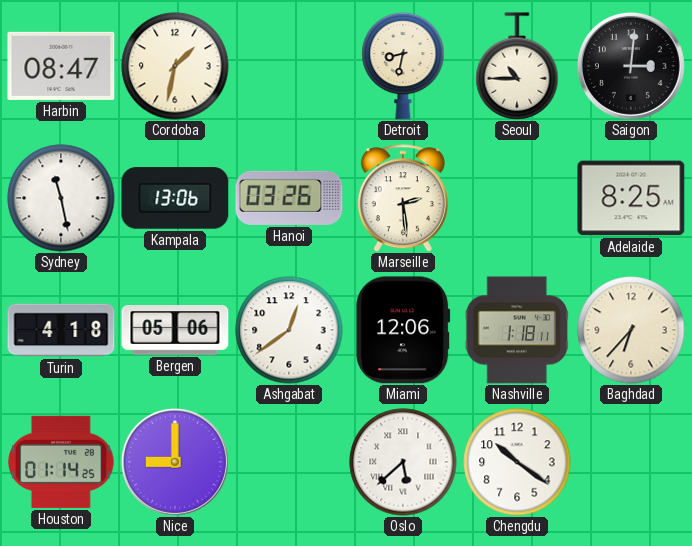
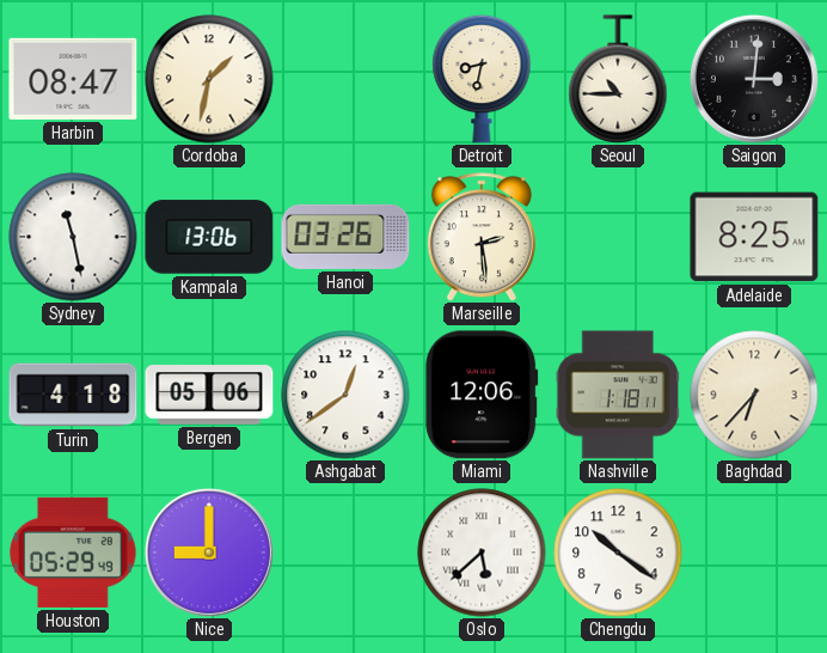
Houston: 01:14 -> 05:29 (73, 553)
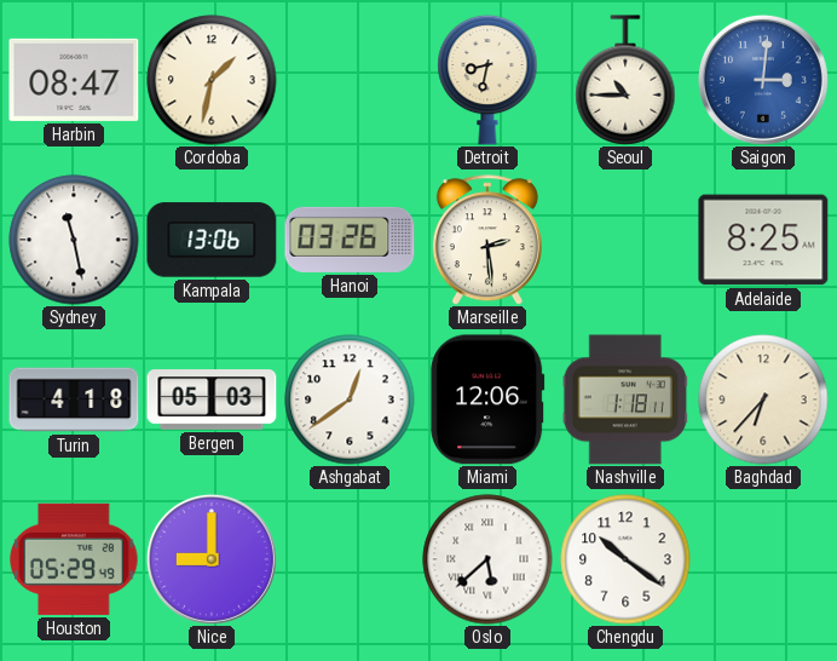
Saigon dial: black -> blue (763, 80)
Bergen: 05:06 -> 05:03 (212, 400)
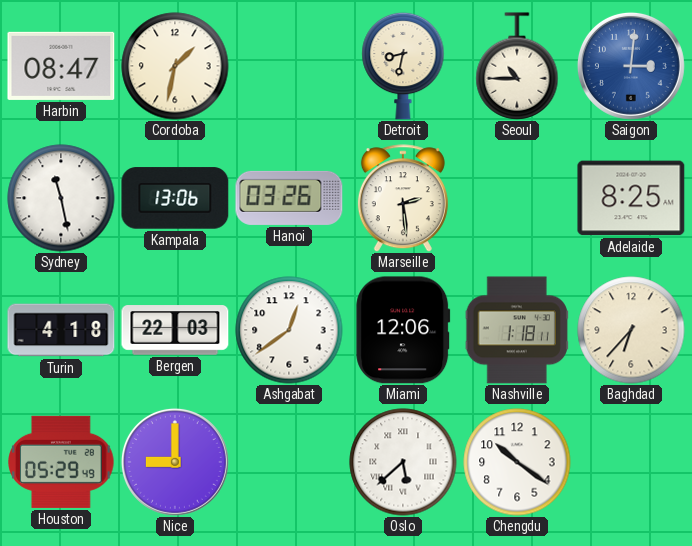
Bergen: 05:03 -> 22:03 (175, 330)
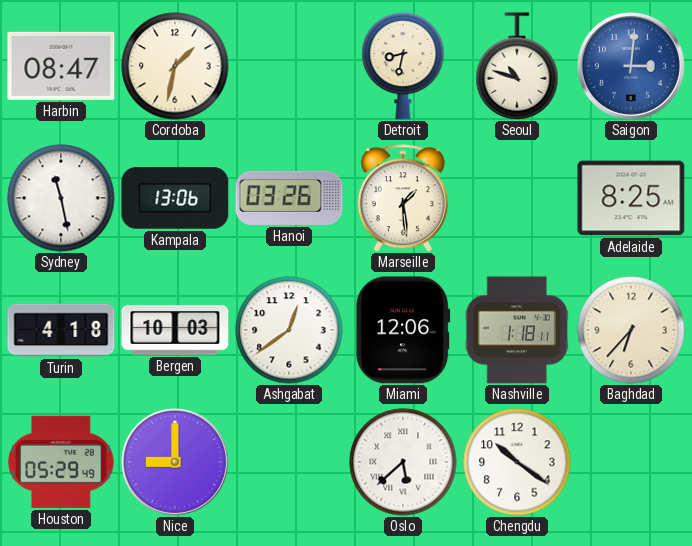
Seoul: 10:45 -> 10:48 (517, 66)
Marseille: 2:29 -> 1:29 (403, 198)
Bergen: 22:03 -> 10:03 (175, 330)
